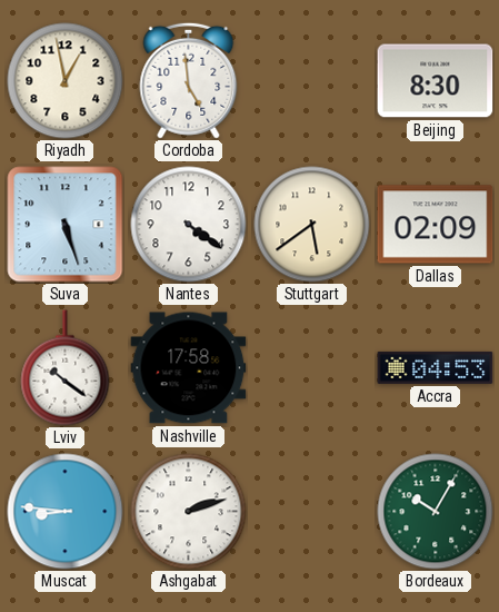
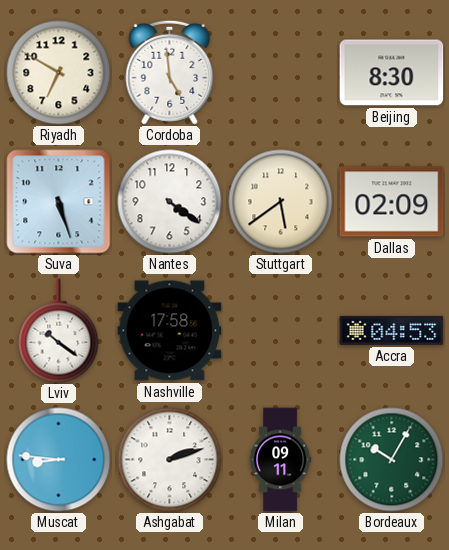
Riyadh: 12:58 -> 6:50 (59, 73)
Milan: none -> 09:11 (280, 460)
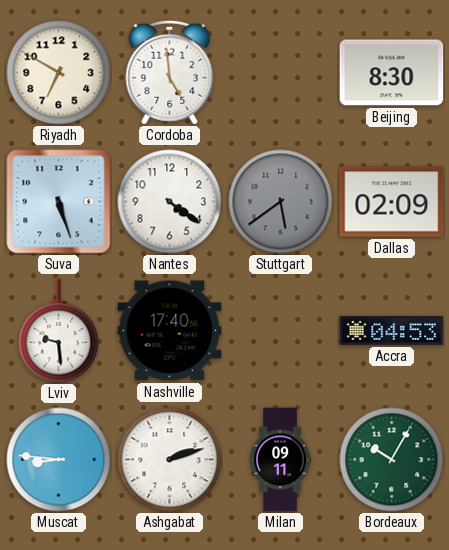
Stuttgart dial: cream -> grey (281, 202)
Lviv: 10:21 -> 9:29 (59, 331)
Nashville: 17:58 -> 17:40 (170, 331)
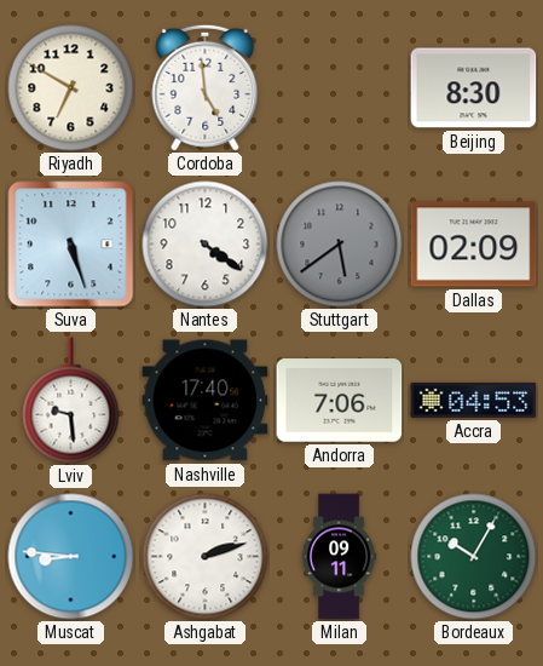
Andorra: none -> 7:06 (340, 401)
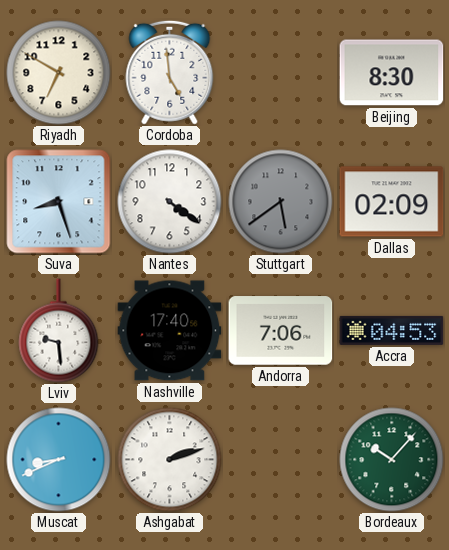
Suva: 5:27 -> 8:27 (59, 202)
Muscat: 8:46 -> 8:41 (59, 460)
Milan: 09:11 -> none (339, 557)
Bordeaux: 10:05 -> 10:07 (392, 460)
